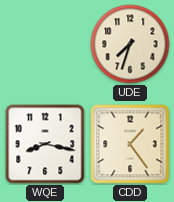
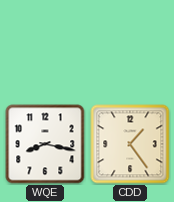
UDE: 7:33 -> none (130, 44)
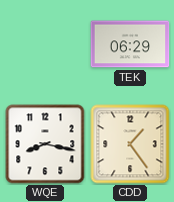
TEK: none -> 06:29 (130, 44)
